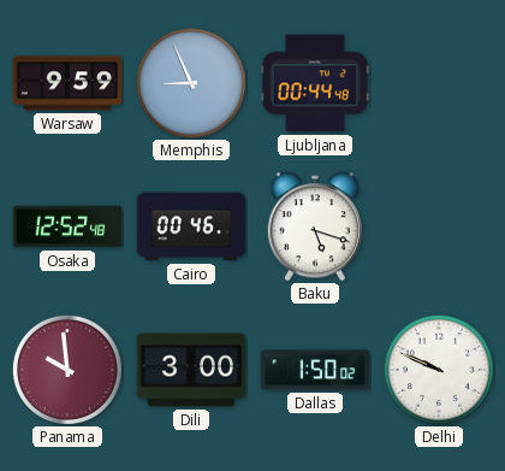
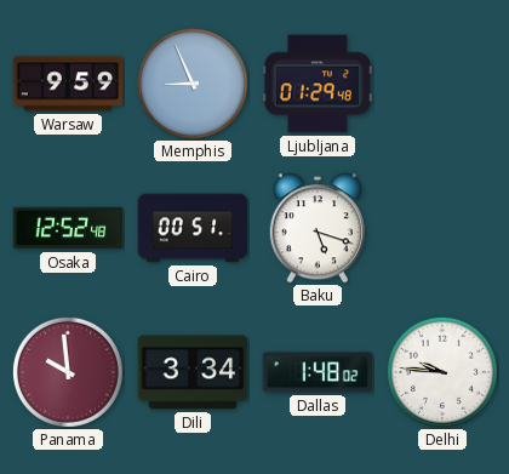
Ljubljana: 00:44 -> 01:29 (318, 84)
Cairo: 00:46 -> 00:51 (193, 228)
Dili: 3:00 -> 3:34 (193, 372)
Dallas: 1:50 -> 1:48 (318, 372)
Delhi: 9:49 -> 9:46 (442, 372)
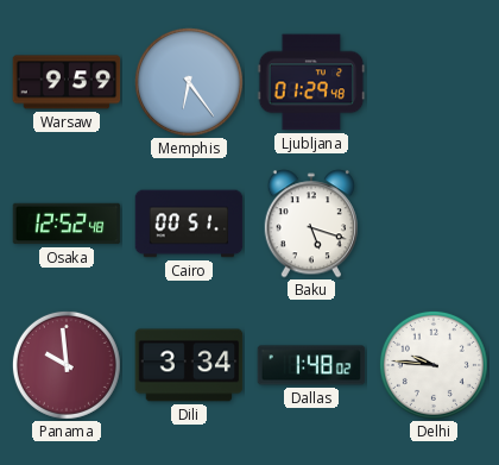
Memphis: 8:56 -> 6:24 (189, 82)
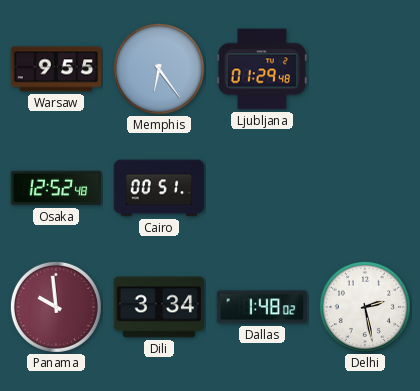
Warsaw: 9:59 -> 9:55 (56, 69)
Baku: 5:18 -> none (311, 224)
Delhi: 9:46 -> 2:28 (365, 307)
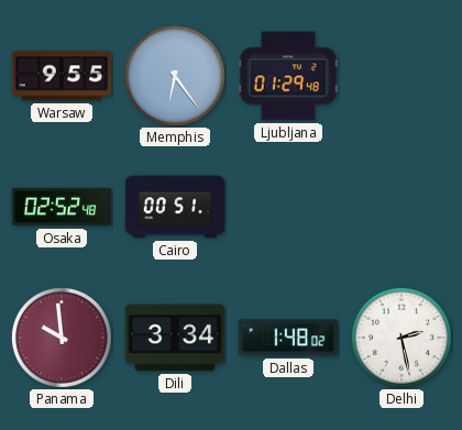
Osaka: 12:52 -> 02:52 (62, 207)
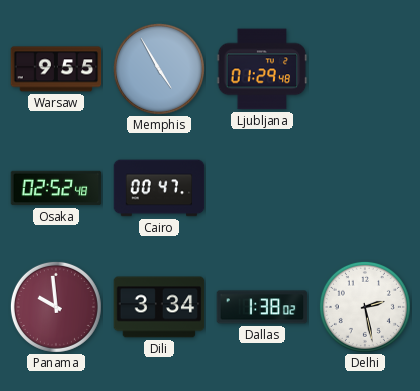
Memphis: 6:24 -> 4:55 (159, 69)
Cairo: 00:51 -> 00:47 (159, 188)
Dallas: 1:48 -> 1:38 (262, 307)
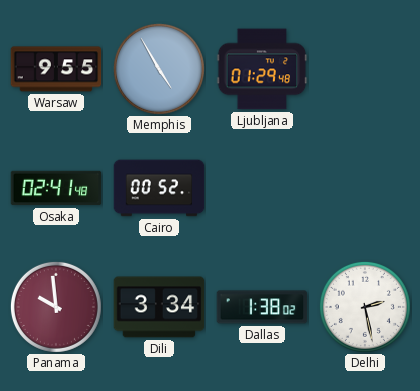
Osaka: 02:52 -> 02:41 (56, 188)
Cairo: 00:47 -> 00:52 (159, 188)
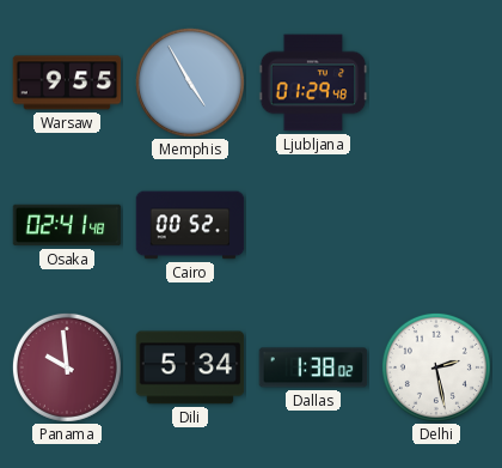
Dili: 3:34 -> 5:34 (190, 367)
